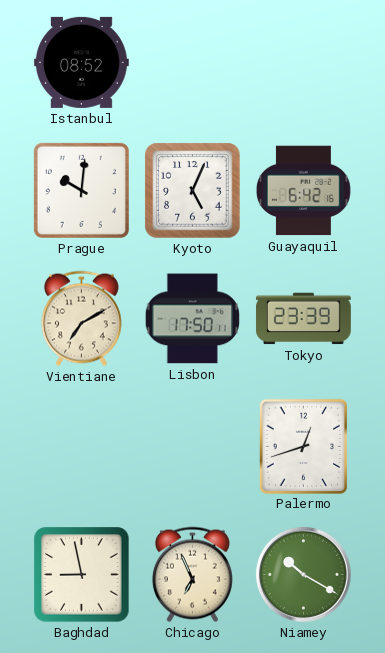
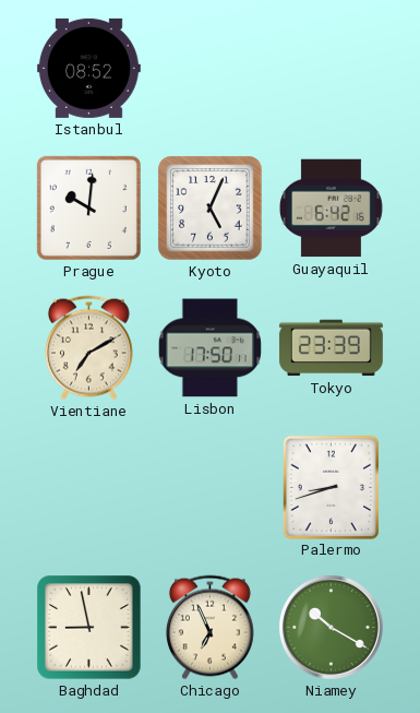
Palermo: 12:42 -> 8:42 (331, 487)
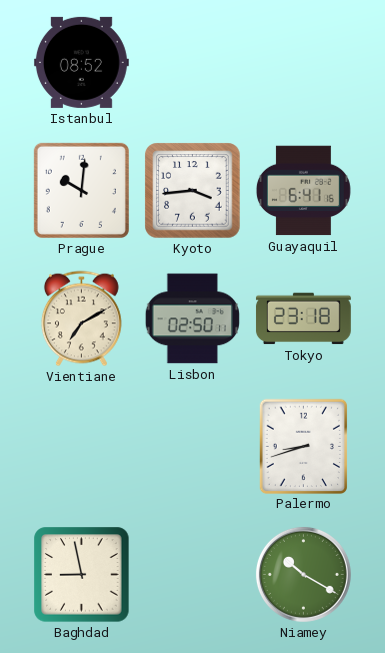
Kyoto: 5:04 -> 3:44 (193, 191)
Guayaquil: 6:42 -> 6:41 (303, 191)
Lisbon: 17:50 -> 02:50 (192, 319)
Tokyo: 23:39 -> 23:18 (303, 319)
Chicago: 6:56 -> none (209, 628)
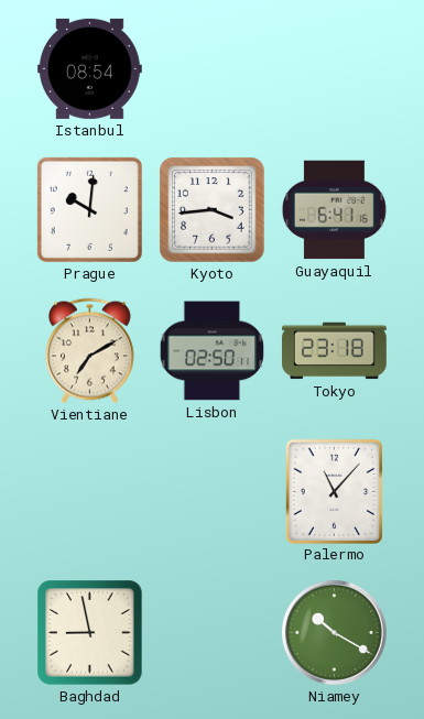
Istanbul: 08:52 -> 08:54 (89, 68)
Palermo: 8:42 -> 11:07 (334, 491)
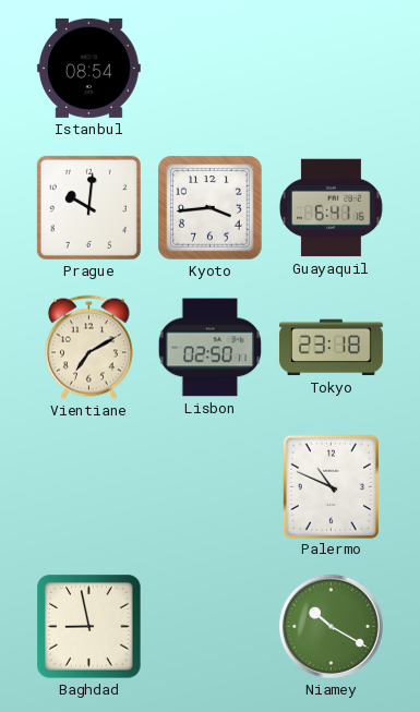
Palermo: 11:07 -> 10:49 (331, 486)
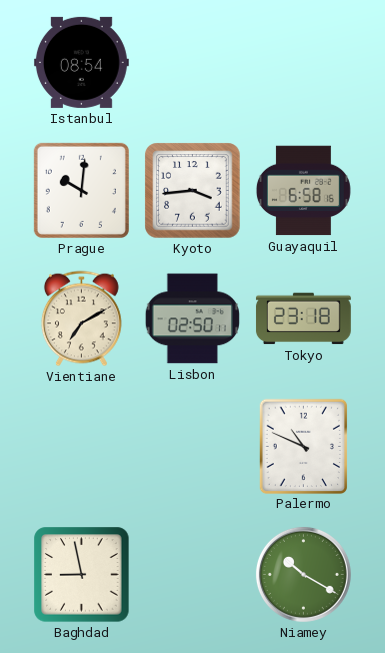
Guayaquil: 6:41 -> 6:58 (303, 191)
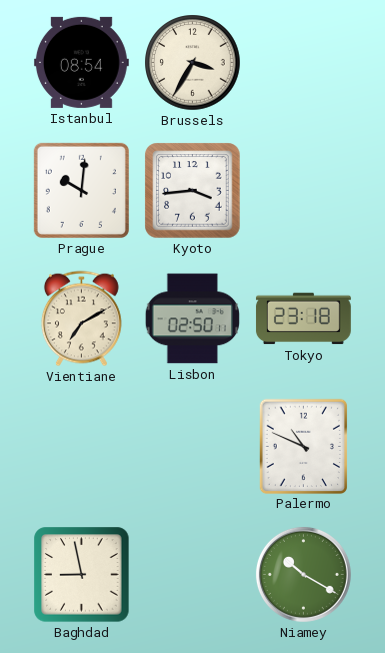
Brussels: none -> 3:35 (193, 63)
Guayaquil: 6:58 -> none (303, 191)
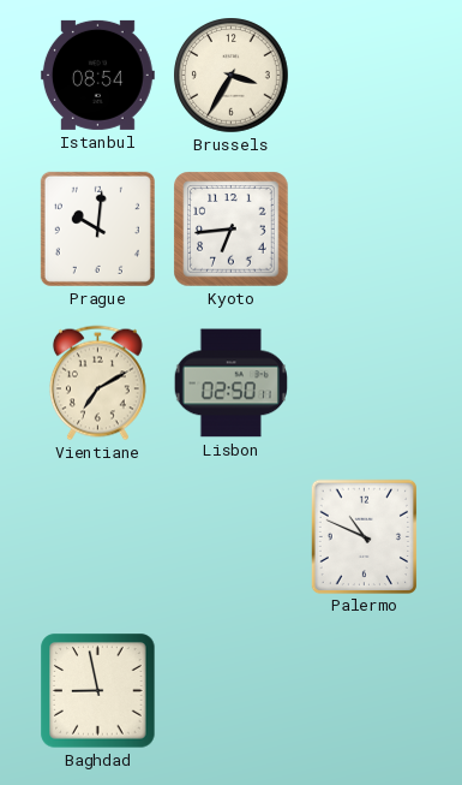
Kyoto: 3:44 -> 6:44 (232, 230)
Tokyo: 23:18 -> none (303, 319)
Niamey: 10:20 -> none (303, 574)
